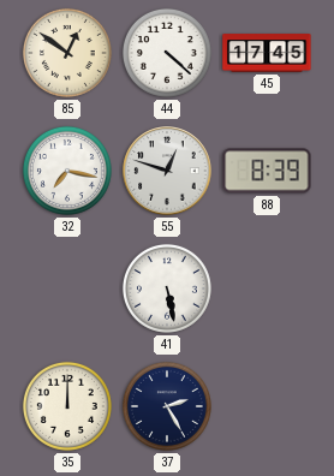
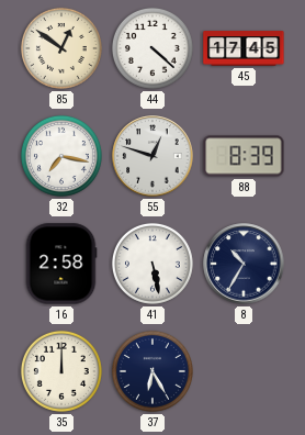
16: none -> 2:58 (61, 264)
8: none -> 10:35 (244, 264)
37: 2:25 -> 6:25 (152, 371)
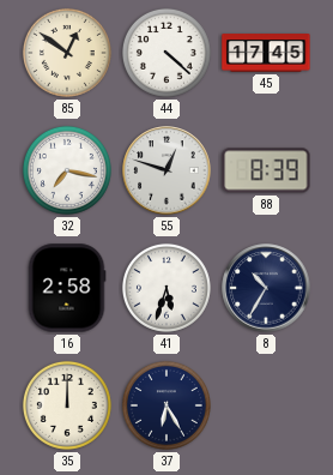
41: 5:28 -> 5:33 (166, 288)
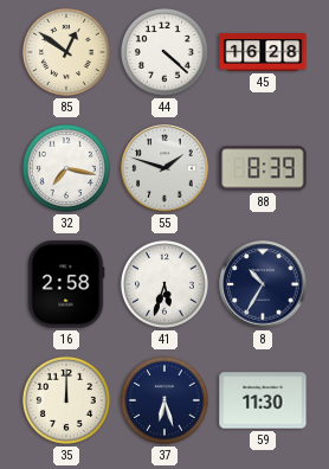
45: 17:45 -> 16:28 (263, 52)
55: 12:48 -> 1:48 (164, 168)
37: 6:25 -> 6:27 (164, 400)
59: none -> 11:30 (263, 400)
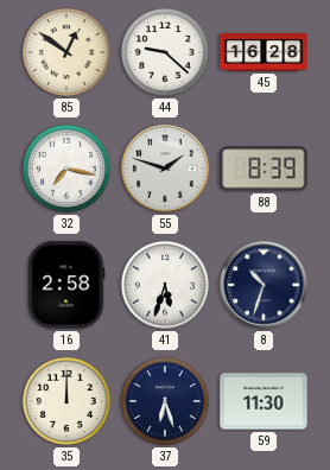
44: 4:22 -> 9:22 (165, 52)
8: 10:35 -> 10:33 (264, 285)
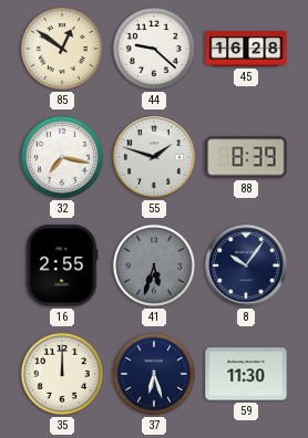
16: 2:58 -> 2:55 (62, 265)
41 dial: white -> grey (154, 265)
8: 10:33 -> 10:06 (246, 265)
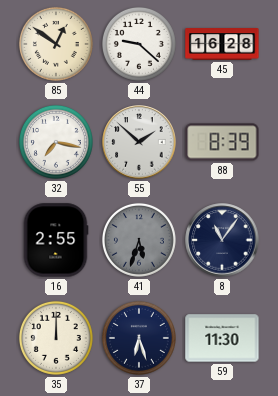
55: 1:48 -> 1:52 (139, 142)
8: 10:06 -> 11:06 (222, 240)
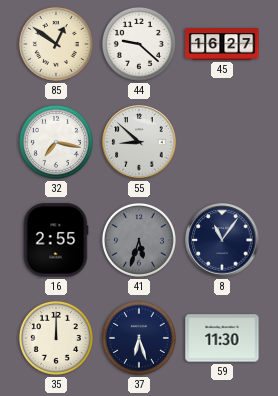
45: 16:28 -> 16:27 (222, 44)
55: 1:52 -> 8:52 (139, 142)
88: 8:39 -> none (222, 142)
